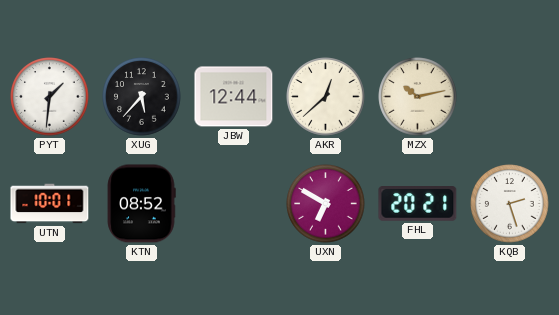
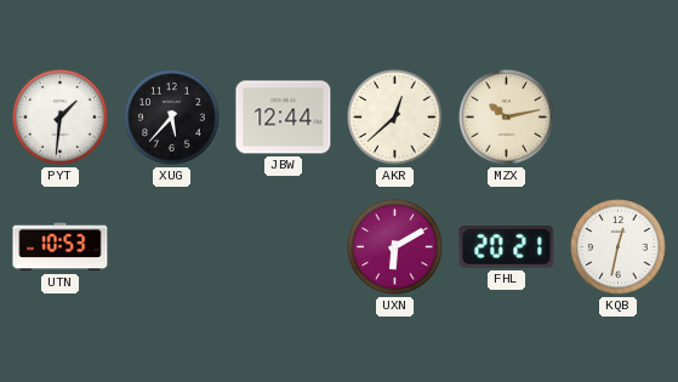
UTN: 10:01 -> 10:53 (61, 247)
KTN: 08:52 -> none (141, 204)
UXN: 6:50 -> 6:10 (395, 247)
KQB: 2:27 -> 12:32 (619, 247)
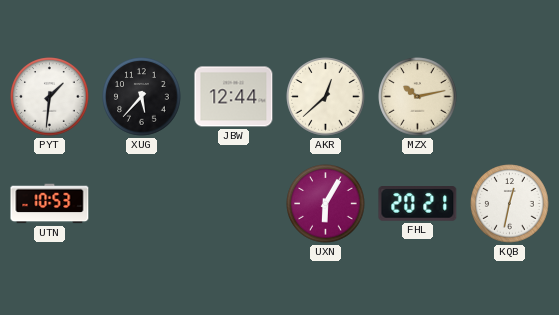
UXN: 6:10 -> 6:05 (326, 204)
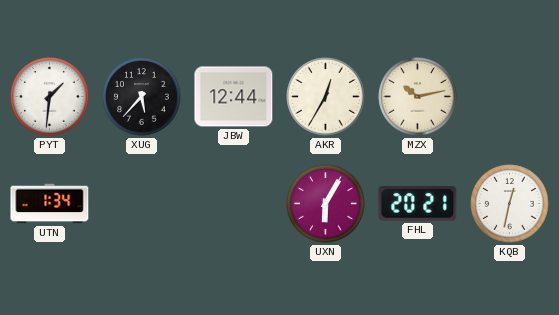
AKR: 12:38 -> 12:35 (326, 97)
UTN: 10:53 -> 1:34 (50, 204)
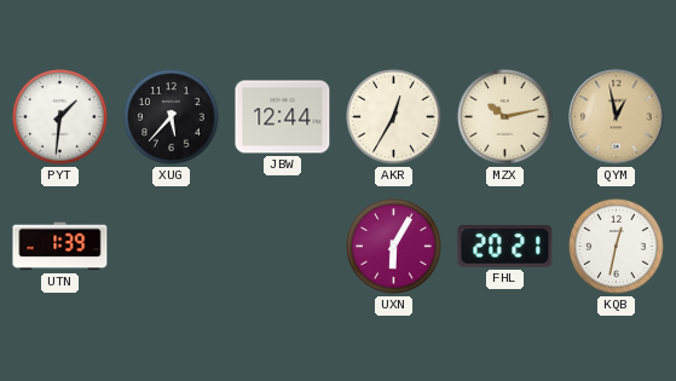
QYM: none -> 12:58 (617, 117)
UTN: 1:34 -> 1:39 (60, 247)
